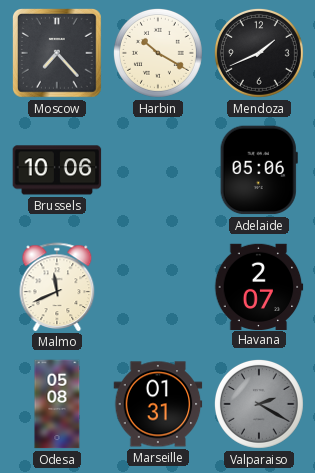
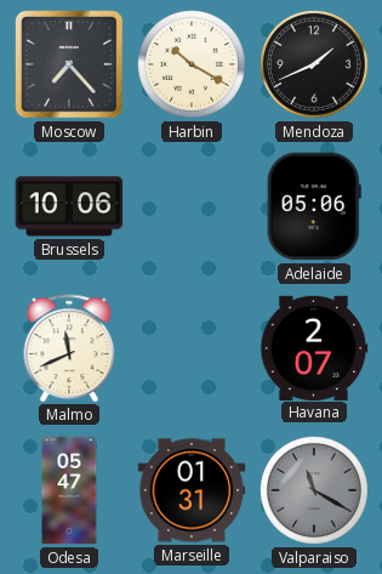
Odesa: 05:08 -> 05:47 (69, 490)
Valparaiso: 2:20 -> 11:20 (314, 490)
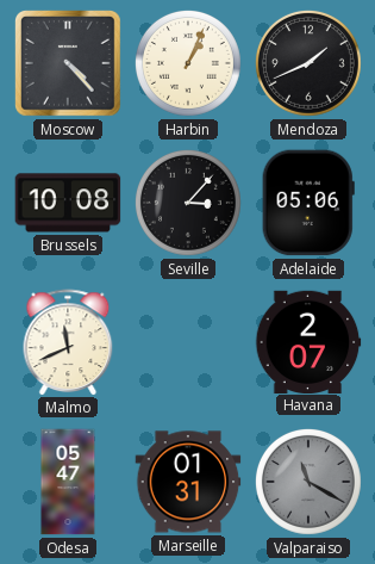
Moscow: 7:23 -> 4:23 (69, 64)
Harbin: 10:20 -> 1:04 (188, 63)
Brussels: 10:06 -> 10:08 (68, 203)
Seville: none -> 3:07 (188, 203)
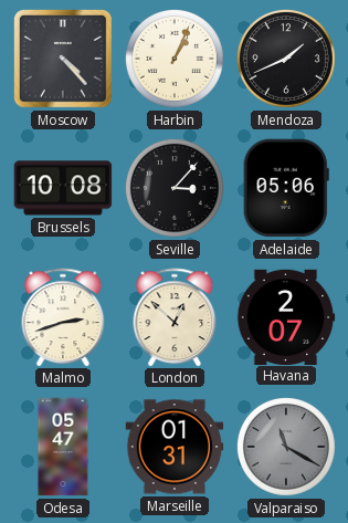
Malmo: 11:41 -> 2:42 (63, 317)
London: none -> 12:52 (175, 317)
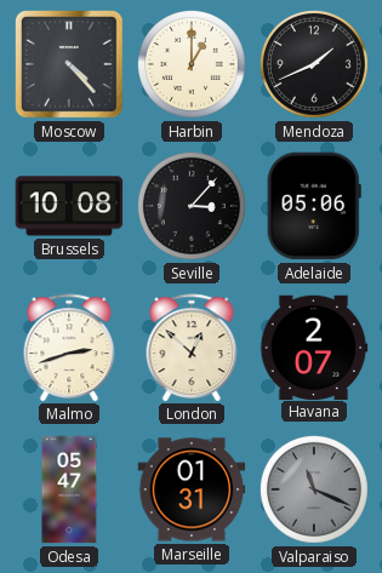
Harbin: 1:04 -> 1:00 (192, 64)
Valparaiso: 11:20 -> 11:19 (314, 489)
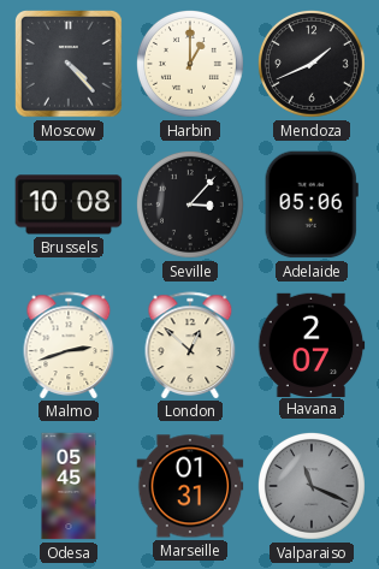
Odesa: 05:47 -> 05:45 (69, 486)
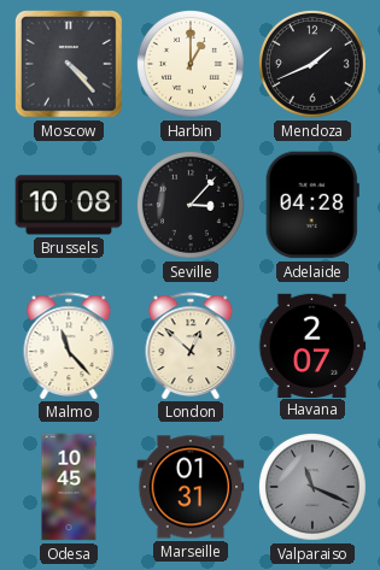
Adelaide: 05:06 -> 04:28 (312, 205)
Malmo: 2:42 -> 11:23 (69, 346)
Odesa: 05:45 -> 10:45 (69, 487)
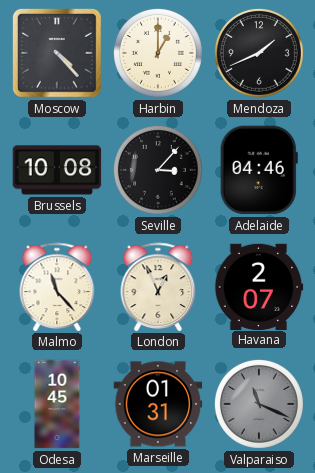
Adelaide: 04:28 -> 04:46 (259, 170)
London: 12:52 -> 12:56 (158, 287)
